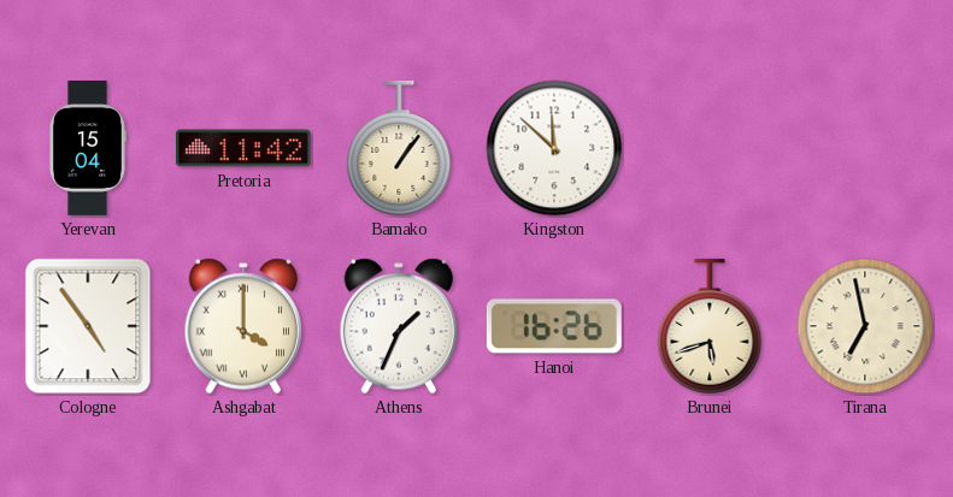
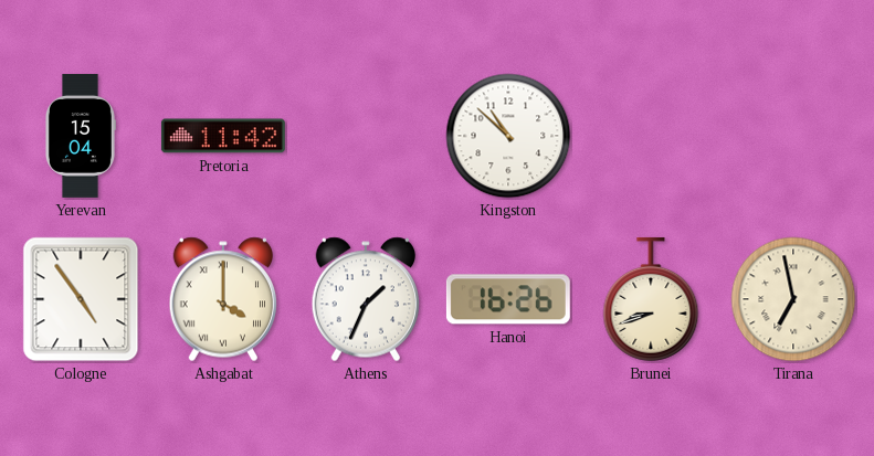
Bamako: 1:06 -> none (399, 148)
Kingston: 11:52 -> 10:52 (508, 136)
Brunei: 5:42 -> 8:42 (651, 299)
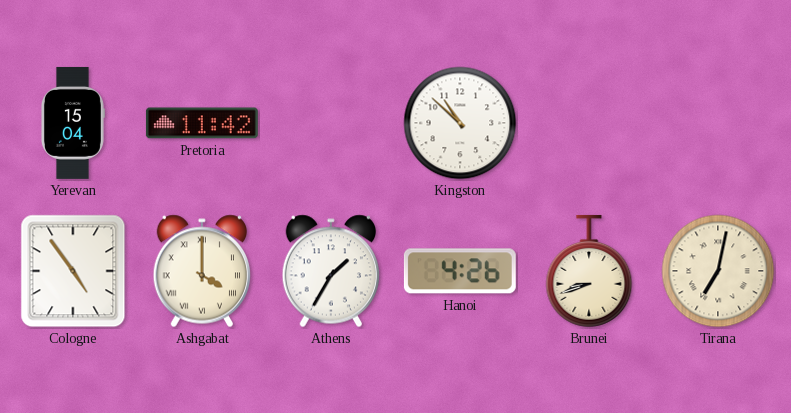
Athens: 1:34 -> 1:35 (331, 271)
Hanoi: 16:26 -> 4:26 (460, 271)
Tirana: 6:58 -> 7:02 (718, 271)
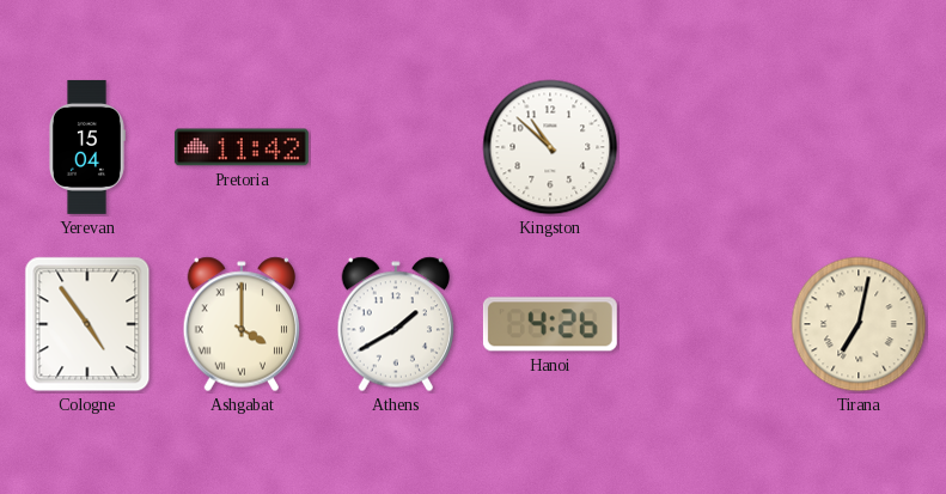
Athens: 1:35 -> 1:40 (396, 324)
Brunei: 8:42 -> none (589, 271)
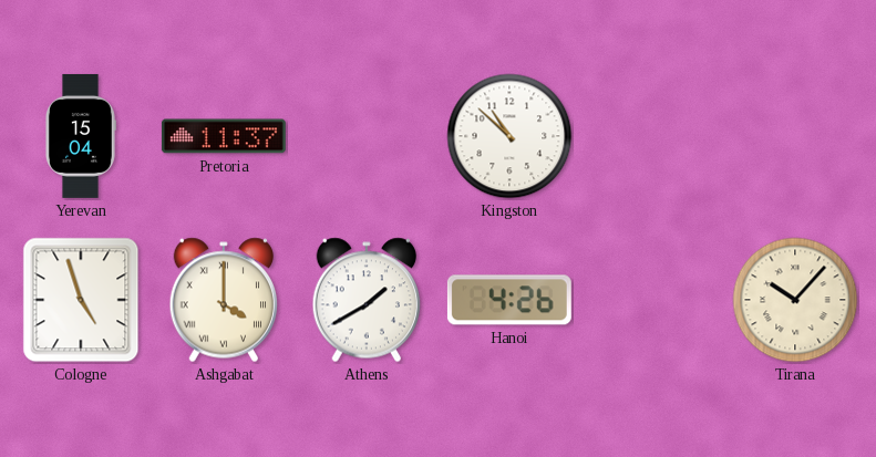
Pretoria: 11:42 -> 11:37 (224, 136)
Cologne: 4:54 -> 4:57 (81, 300)
Tirana: 7:02 -> 10:07 (795, 300)
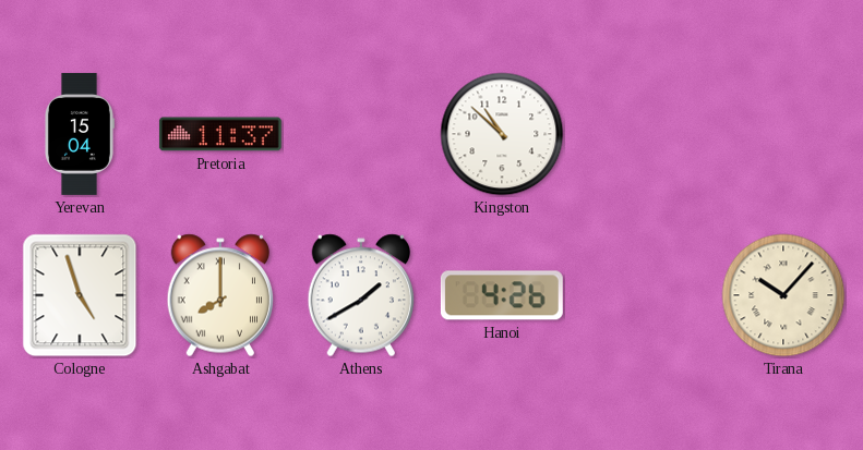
Ashgabat: 4:00 -> 8:00 (220, 295)
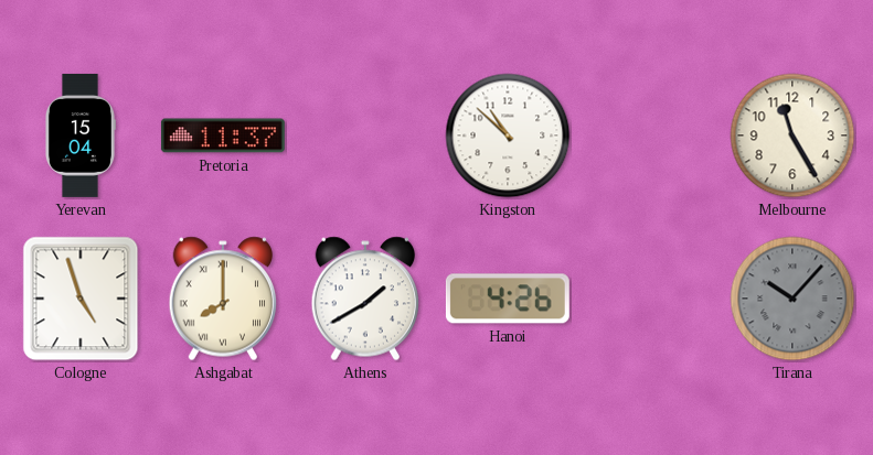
Melbourne: none -> 11:25 (792, 136)
Tirana dial: cream -> grey (792, 299)
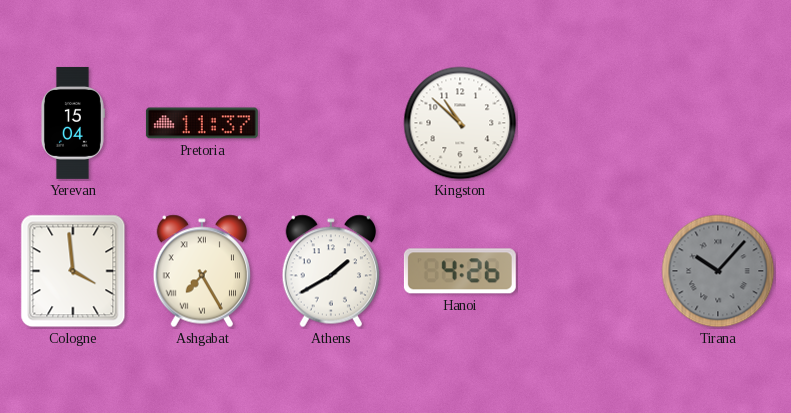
Melbourne: 11:25 -> none (792, 136)
Cologne: 4:57 -> 3:59 (73, 271)
Ashgabat: 8:00 -> 7:25 (202, 271)
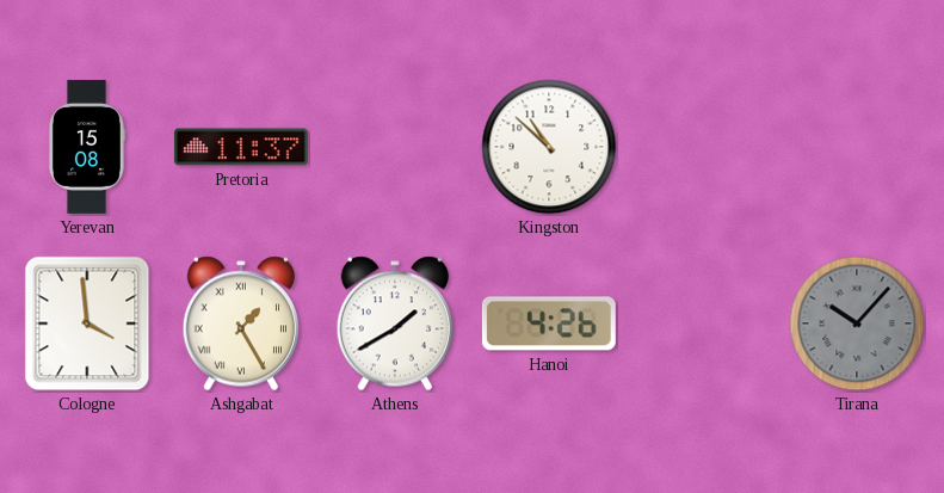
Yerevan: 15:04 -> 15:08 (86, 147)
Ashgabat: 7:25 -> 1:25 (241, 323)
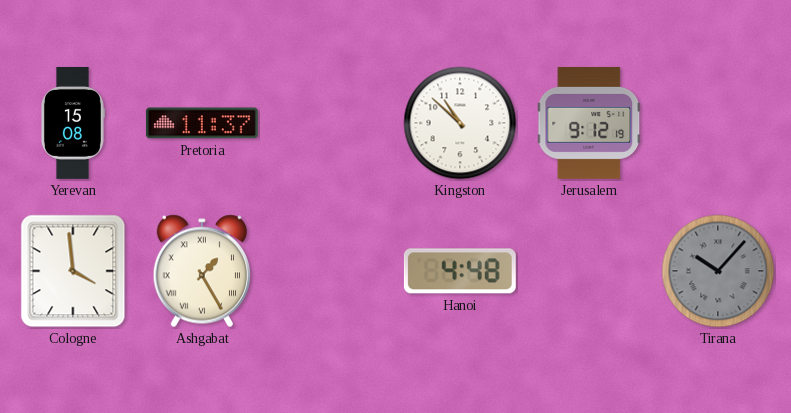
Jerusalem: none -> 9:12 (589, 123)
Athens: 1:40 -> none (395, 323)
Hanoi: 4:26 -> 4:48 (460, 271)
